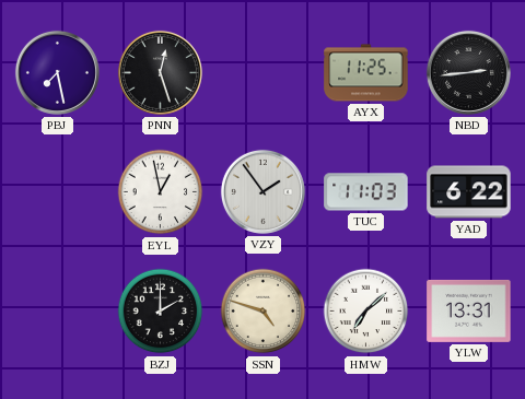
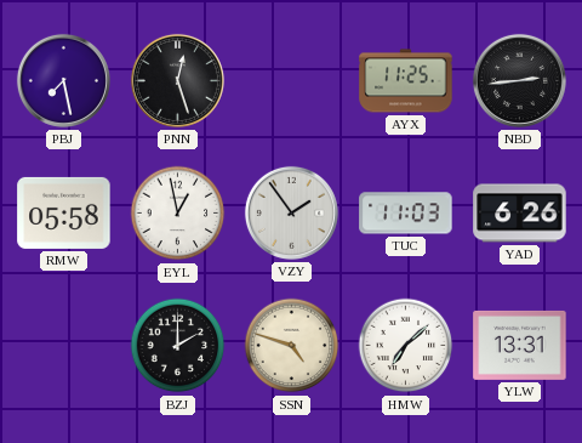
RMW: none -> 05:58 (64, 212)
YAD: 6:22 -> 6:26 (520, 214)
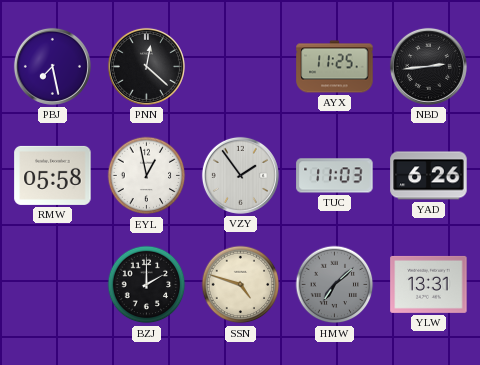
PNN: 12:27 -> 12:22 (146, 66)
HMW dial: white -> grey (335, 285)
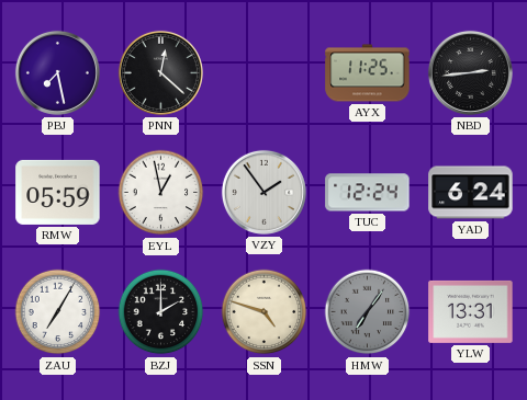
RMW: 05:58 -> 05:59 (58, 192)
TUC: 11:03 -> 12:24 (368, 193)
YAD: 6:26 -> 6:24 (471, 193)
ZAU: none -> 7:05 (58, 312)
HMW: 7:08 -> 7:06 (368, 312)
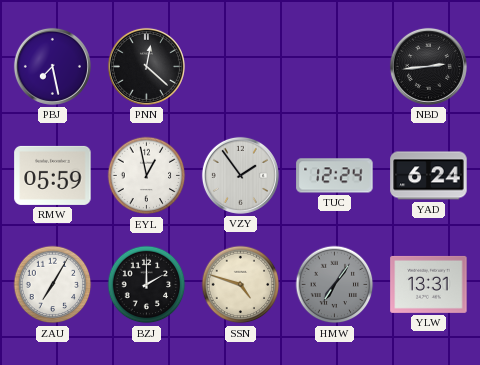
AYX: 11:25 -> none (368, 73)
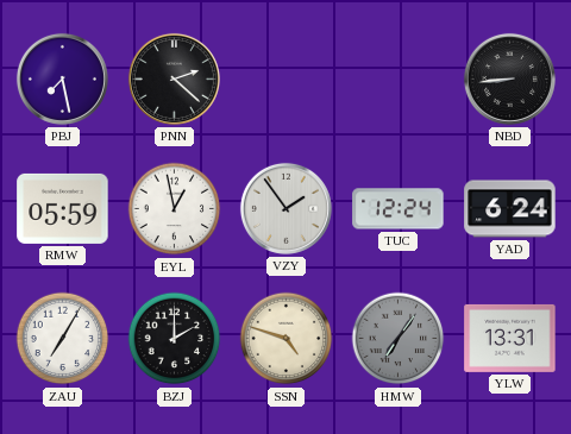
PNN: 12:22 -> 2:22 (174, 78)
NBD: 2:44 -> 8:44 (509, 78)
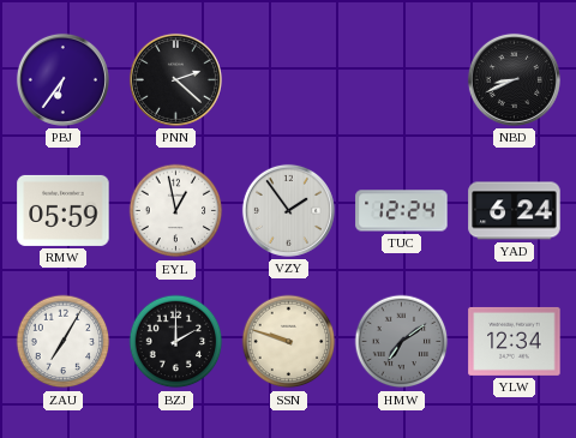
PBJ: 7:28 -> 6:36 (62, 79)
NBD: 8:44 -> 8:41 (514, 79)
SSN: 4:48 -> 9:48 (289, 342)
HMW: 7:06 -> 7:09 (402, 342)
YLW: 13:31 -> 12:34 (515, 341)
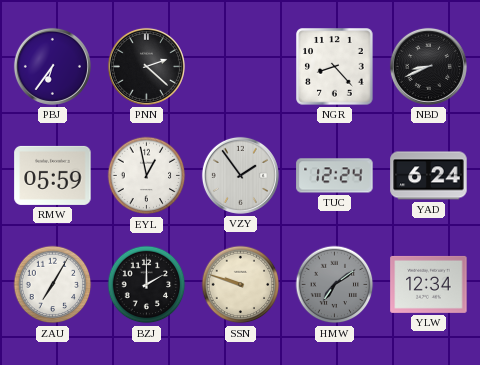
NGR: none -> 8:23 (335, 67)
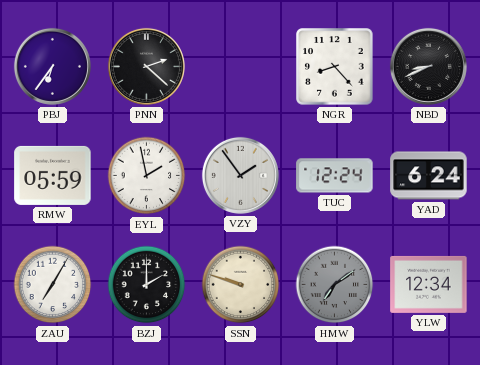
EYL: 12:58 -> 1:58 (147, 176)
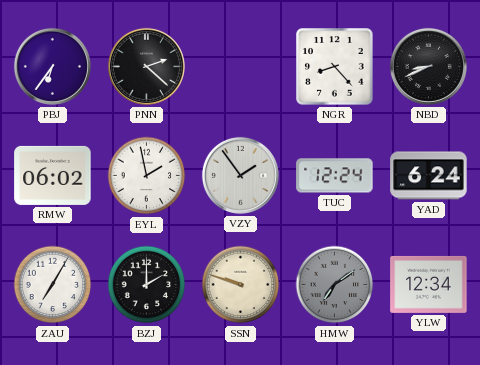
RMW: 05:59 -> 06:02 (53, 175)
